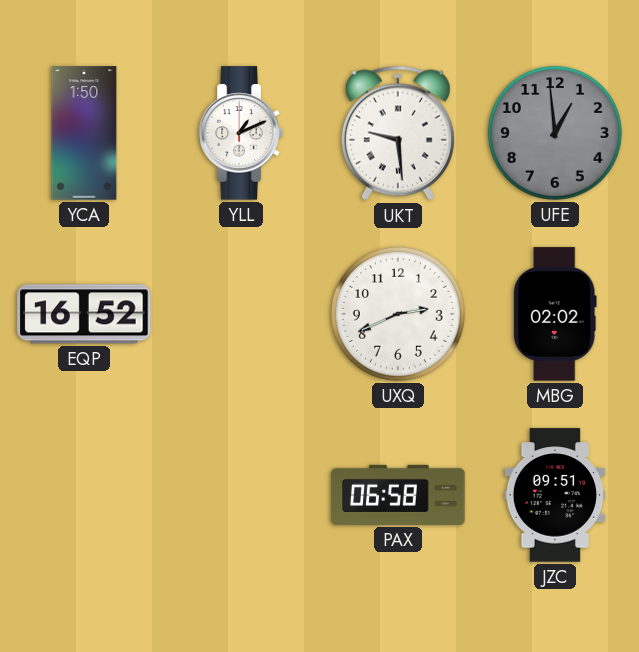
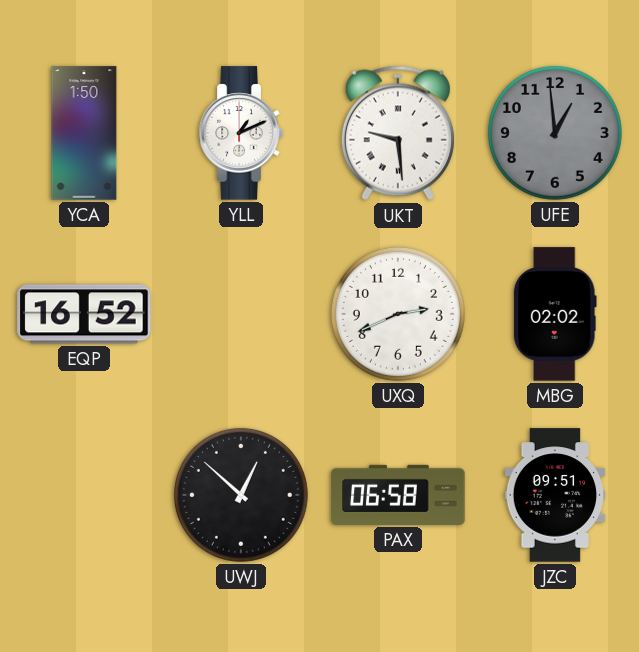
UWJ: none -> 12:52 (241, 495)
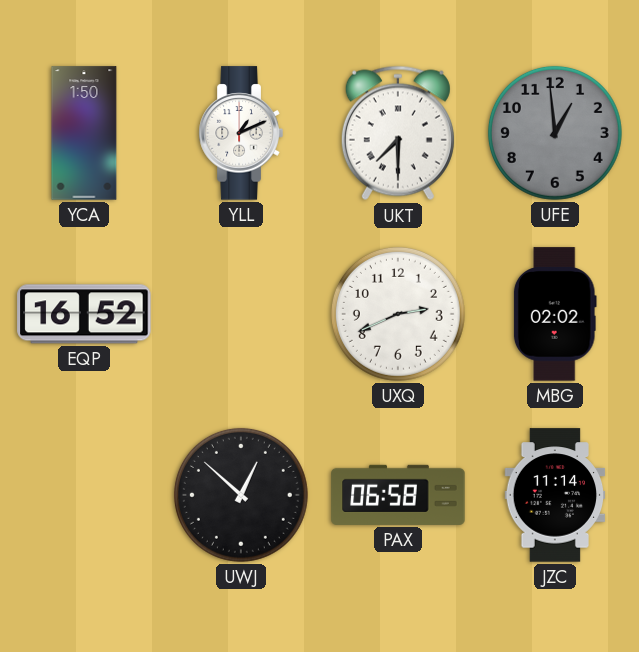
UKT: 9:29 -> 7:30 (398, 133)
JZC: 09:51 -> 11:14 (555, 495)
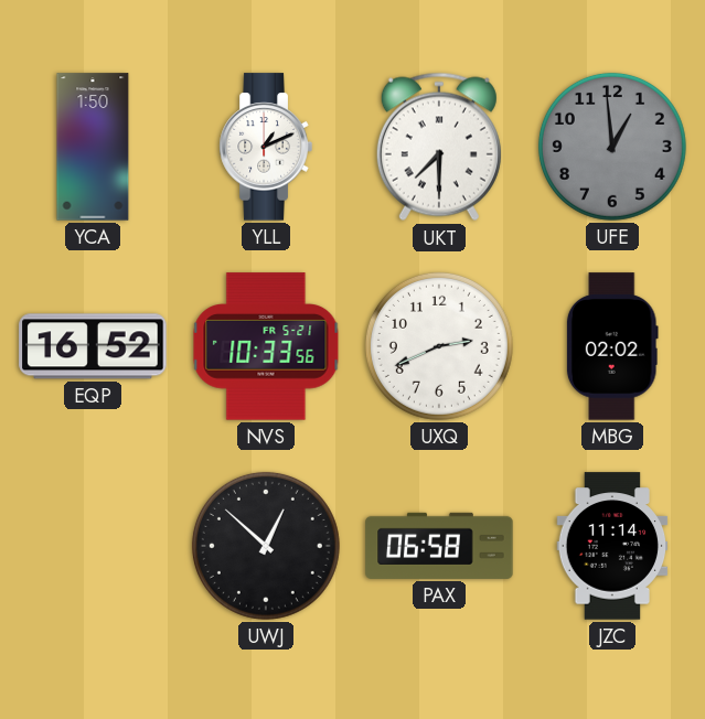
NVS: none -> 10:33 (266, 346)
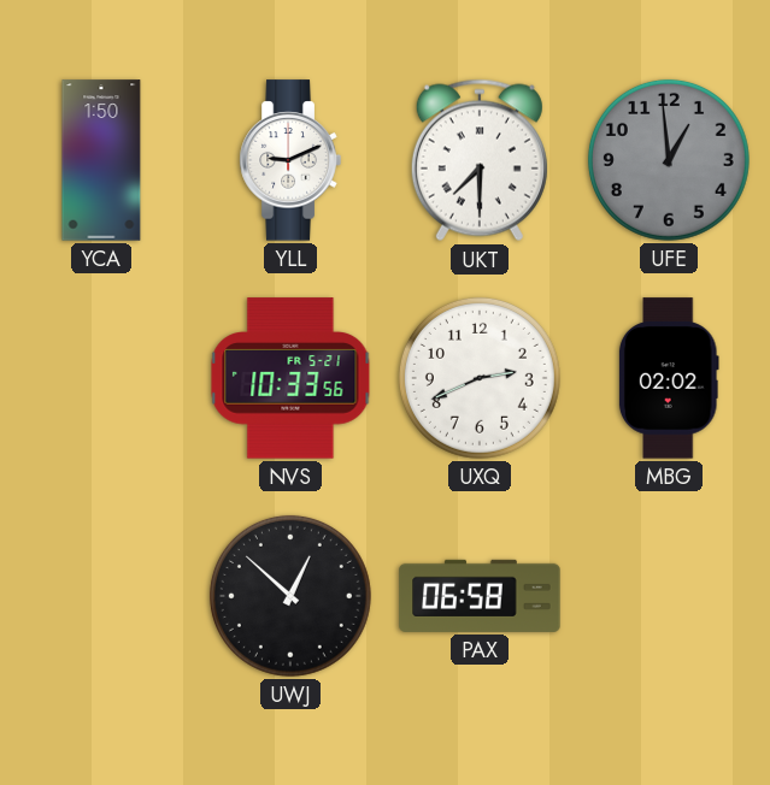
YLL: 1:11 -> 9:11 (290, 160)
EQP: 16:52 -> none (93, 346)
JZC: 11:14 -> none (612, 546)
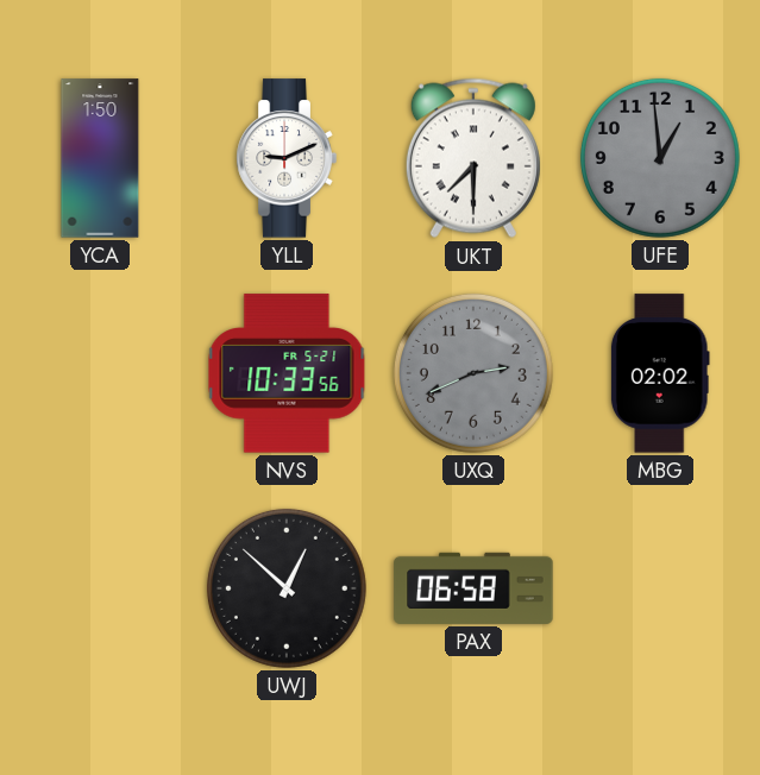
UXQ dial: white -> grey (473, 373)
